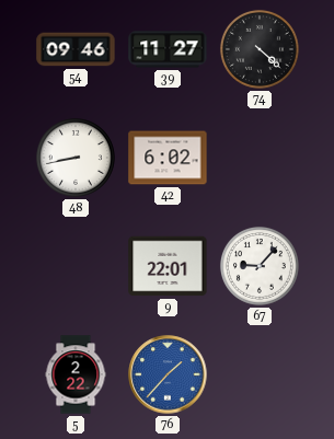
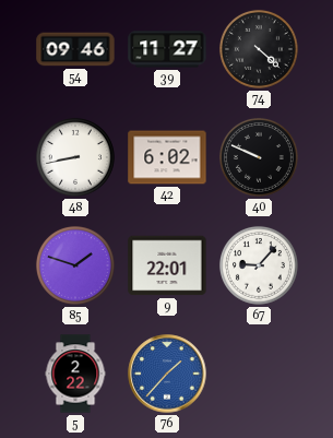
40: none -> 9:49 (259, 157)
85: none -> 1:48 (75, 265)
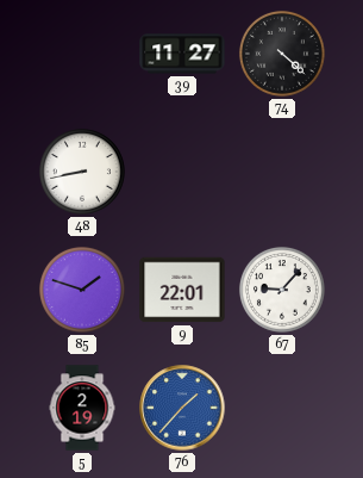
54: 09:46 -> none (75, 49)
42: 6:02 -> none (167, 157)
40: 9:49 -> none (259, 157)
5: 2:22 -> 2:19 (82, 408)
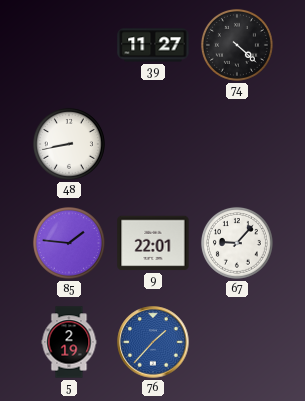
85: 1:48 -> 1:46 (69, 243)
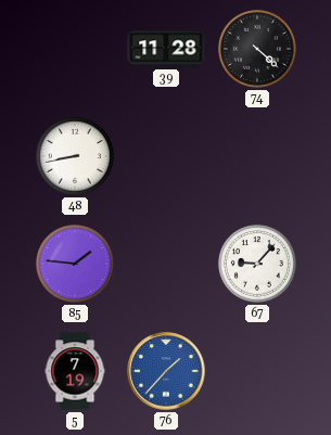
39: 11:27 -> 11:28 (166, 49)
9: 22:01 -> none (153, 243)
5: 2:19 -> 7:19 (75, 371)
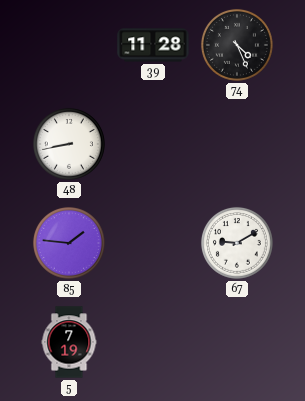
74: 4:22 -> 4:26 (237, 45)
67: 9:07 -> 9:10 (237, 243)
76: 1:37 -> none (166, 371)
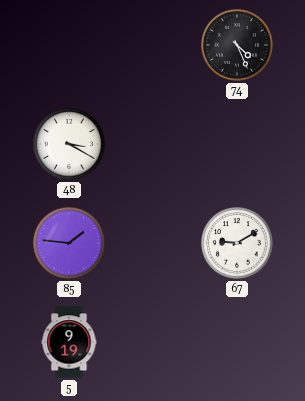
39: 11:28 -> none (153, 45)
48: 8:43 -> 3:20 (69, 144)
5: 7:19 -> 9:19 (69, 342)
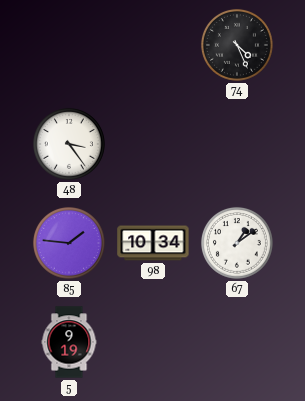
48: 3:20 -> 3:24 (69, 144)
98: none -> 10:34 (153, 243)
67: 9:10 -> 1:09 (237, 243)
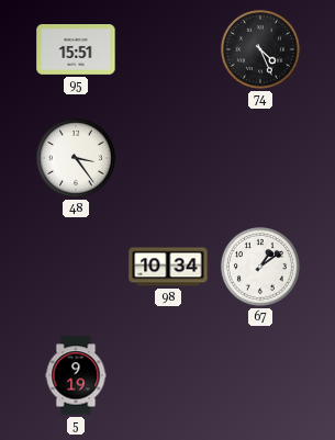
95: none -> 15:51 (76, 50)
85: 1:46 -> none (69, 243)
